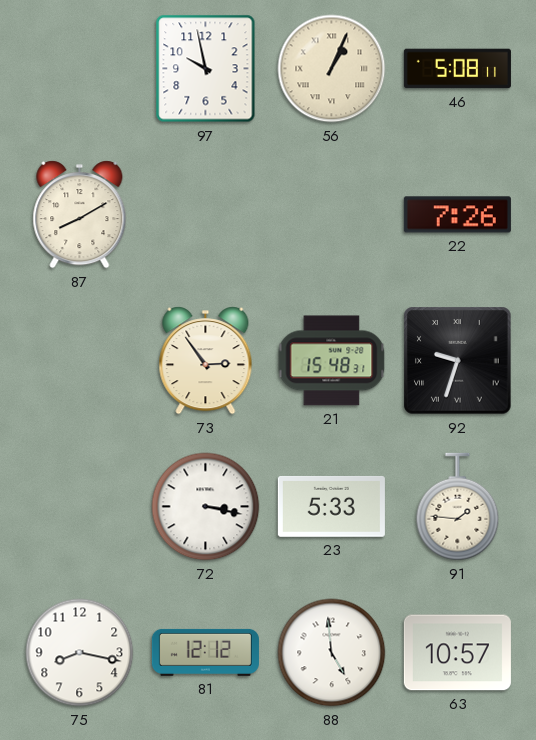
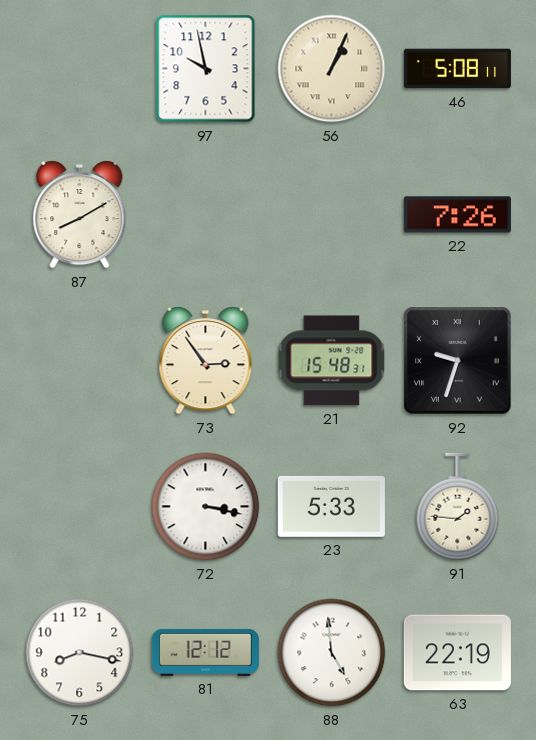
63: 10:57 -> 22:19 (457, 653)
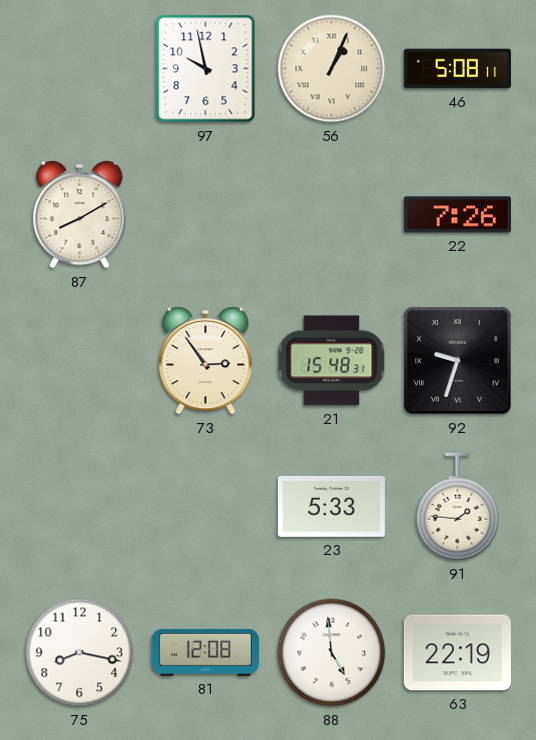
72: 3:17 -> none (206, 507)
81: 12:12 -> 12:08 (205, 652)
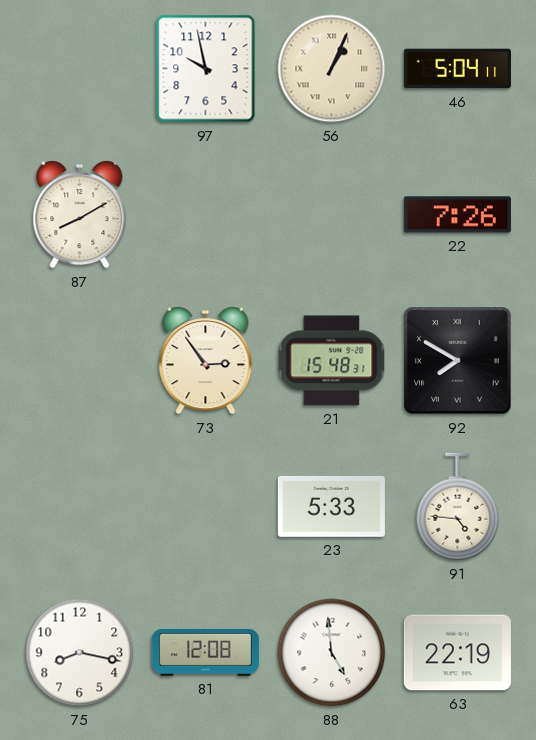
46: 5:08 -> 5:04 (457, 69)
92: 9:33 -> 7:50 (458, 361)
91: 1:46 -> 4:46 (458, 507)
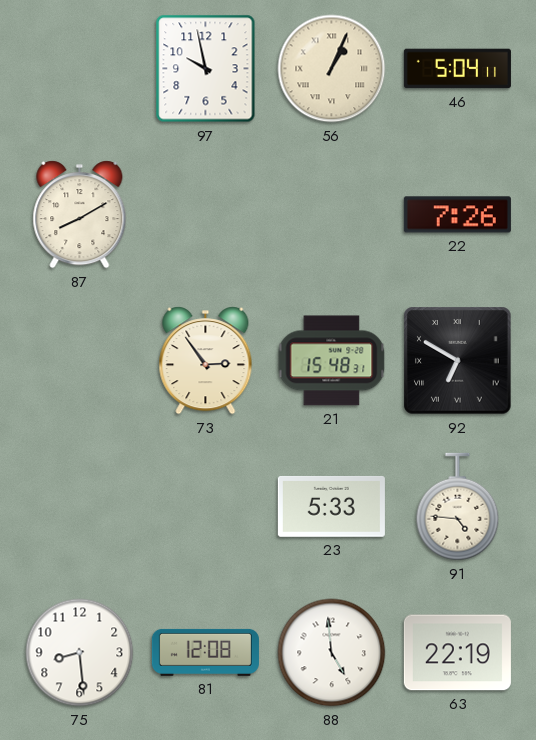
92: 7:50 -> 6:50 (458, 361)
75: 8:17 -> 8:29 (80, 653)
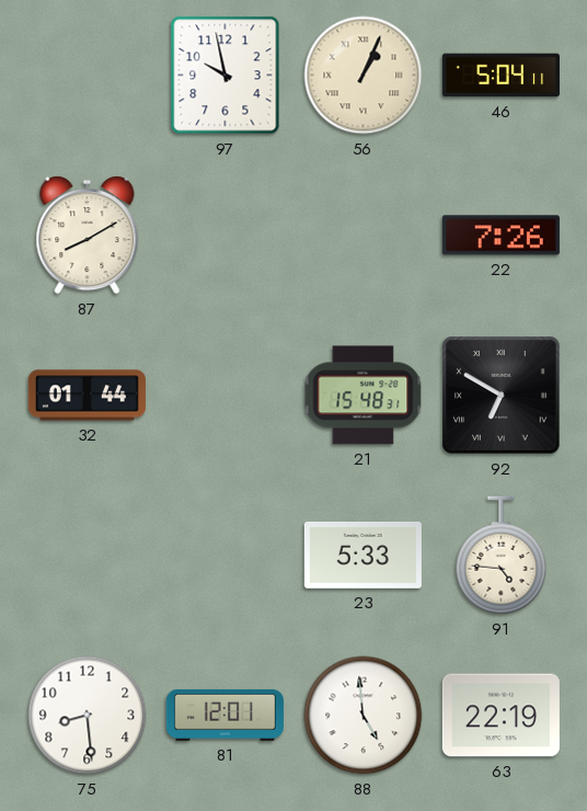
32: none -> 01:44 (87, 396)
73: 2:54 -> none (206, 361)
81: 12:08 -> 12:01 (225, 715)
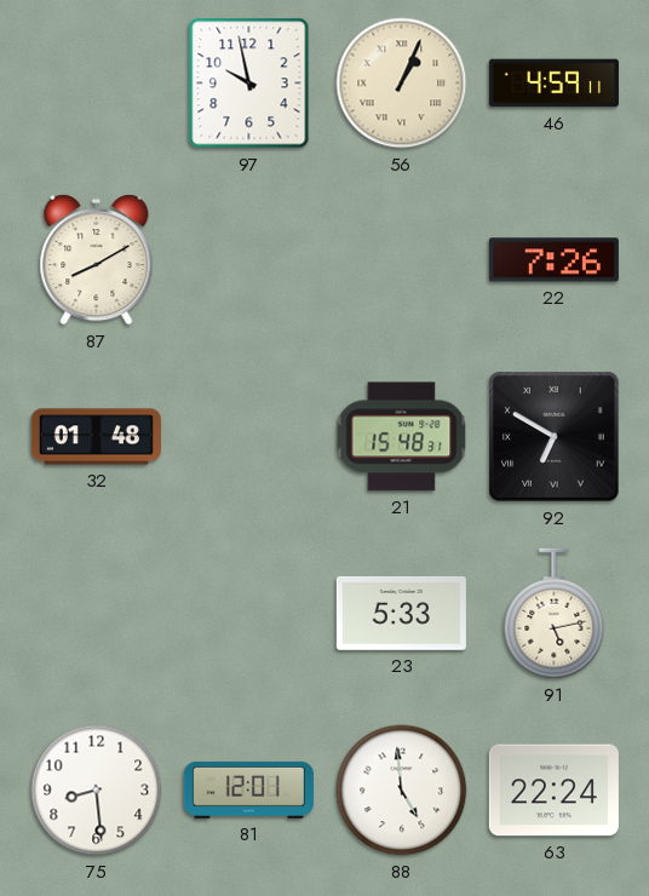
46: 5:04 -> 4:59 (553, 84)
32: 01:44 -> 01:48 (96, 437)
91: 4:46 -> 5:13 (555, 614)
63: 22:19 -> 22:24 (553, 791)
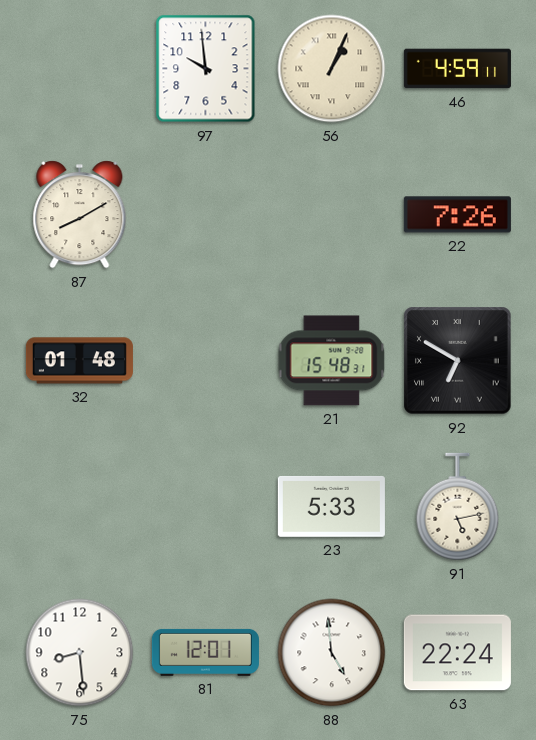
97: 9:58 -> 9:59 (206, 69)
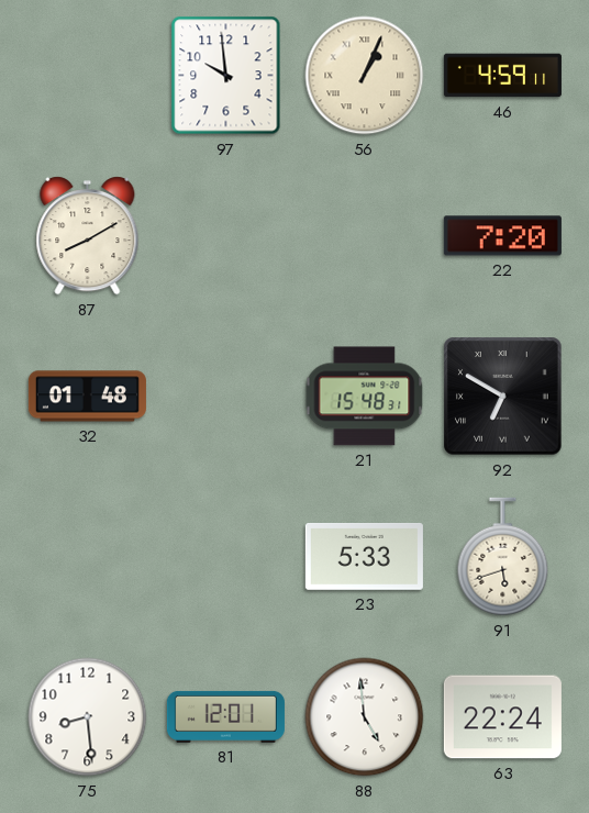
22: 7:26 -> 7:20 (502, 236)
91: 5:13 -> 5:42 (503, 557)
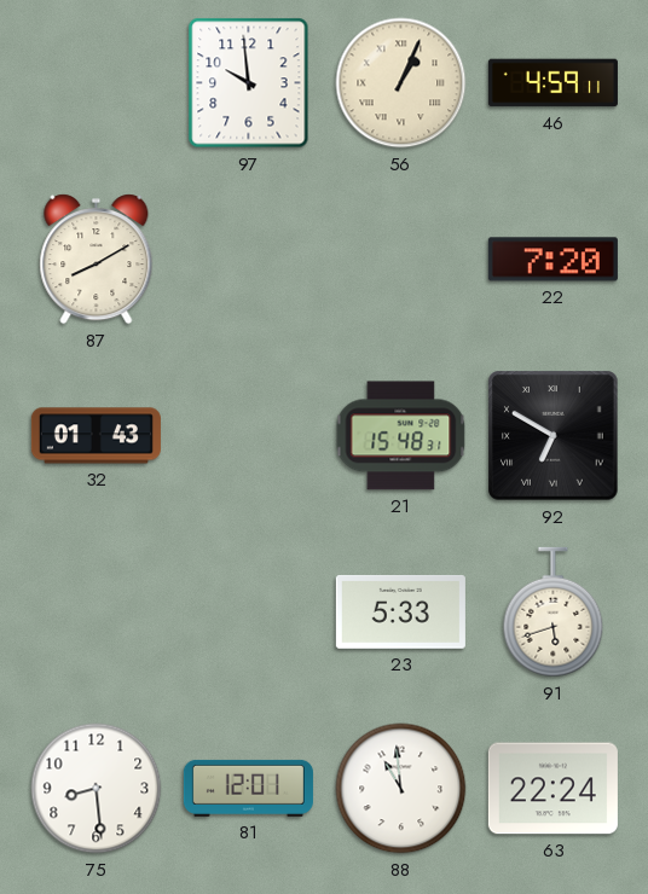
32: 01:48 -> 01:43 (96, 436)
88: 4:59 -> 10:59 (401, 789)
